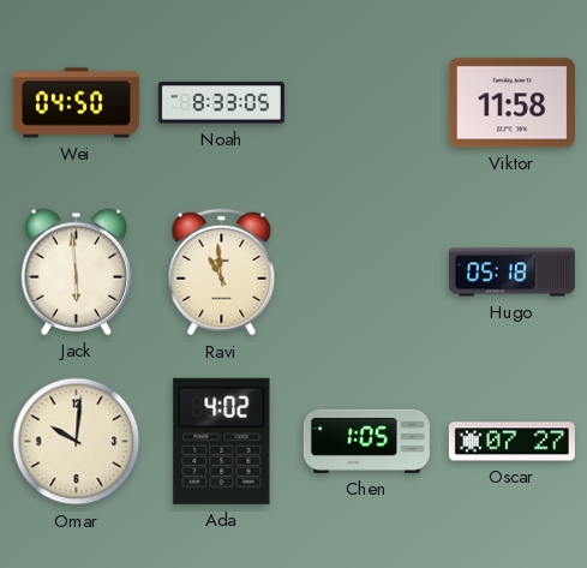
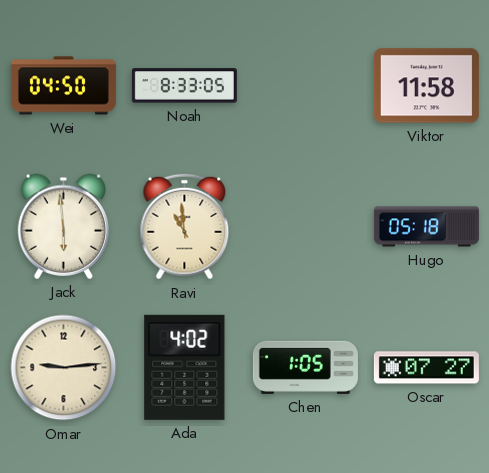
Omar: 10:01 -> 9:14 (64, 368)
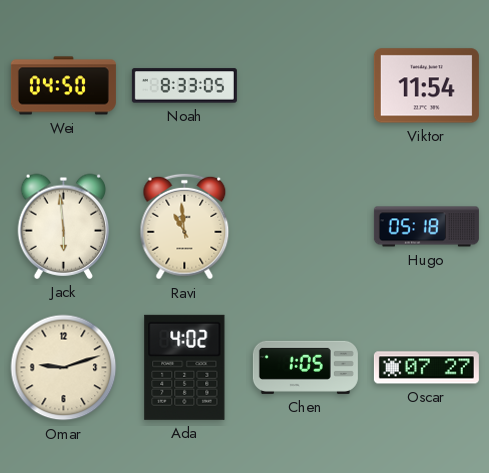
Viktor: 11:58 -> 11:54 (426, 86)
Omar: 9:14 -> 9:12 (64, 368)
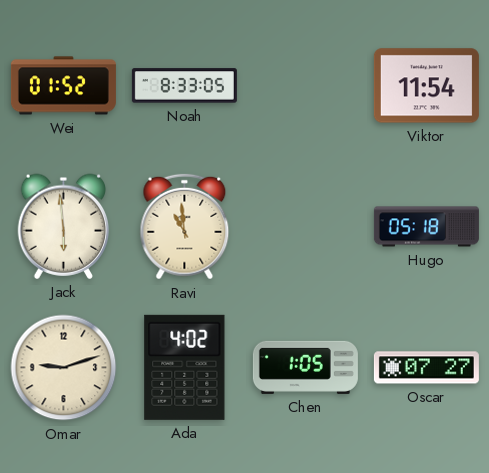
Wei: 04:50 -> 01:52 (63, 86)
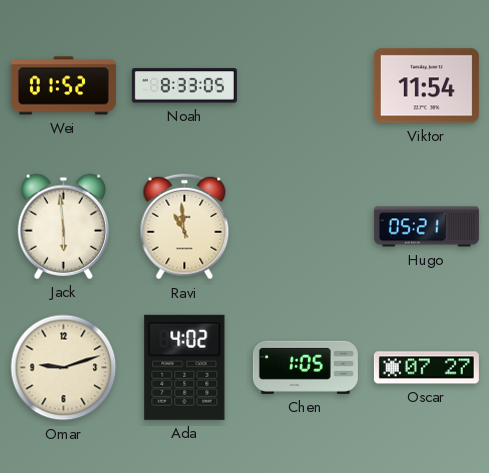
Hugo: 05:18 -> 05:21 (426, 227)
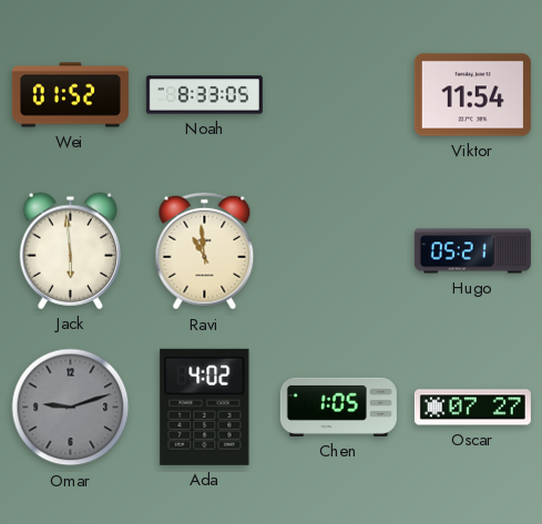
Omar dial: cream -> grey (71, 408)
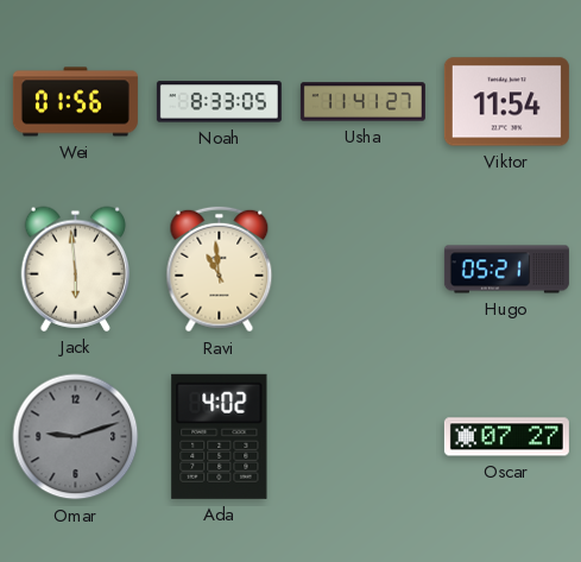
Wei: 01:52 -> 01:56 (75, 102)
Usha: none -> 11:41 (362, 102)
Chen: 1:05 -> none (338, 407)
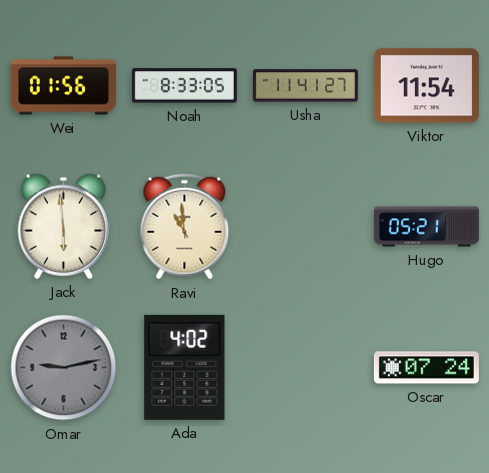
Omar: 9:12 -> 9:13 (64, 368)
Oscar: 07:27 -> 07:24 (426, 368)
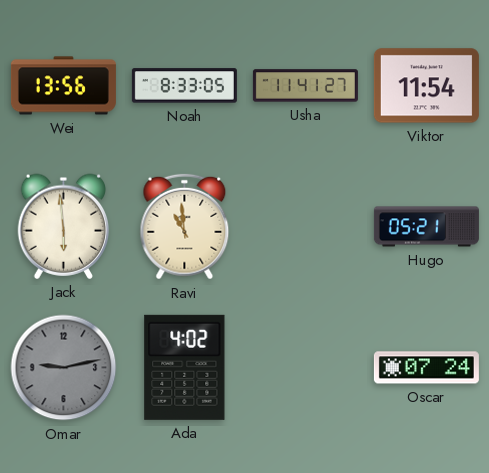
Wei: 01:56 -> 13:56 (63, 86)
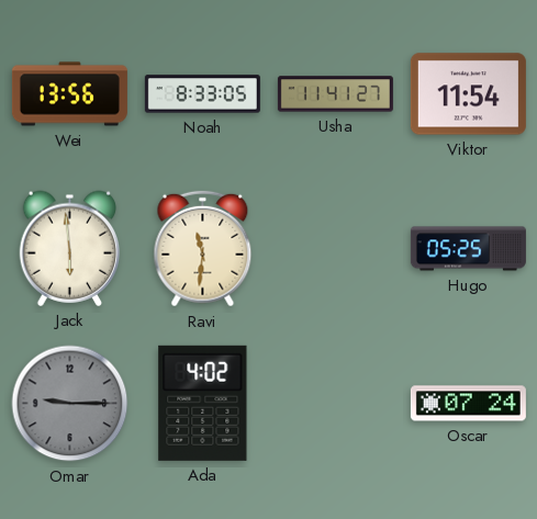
Ravi: 10:59 -> 11:31 (203, 249)
Hugo: 05:21 -> 05:25 (468, 249)
Omar: 9:13 -> 9:15 (70, 404)
